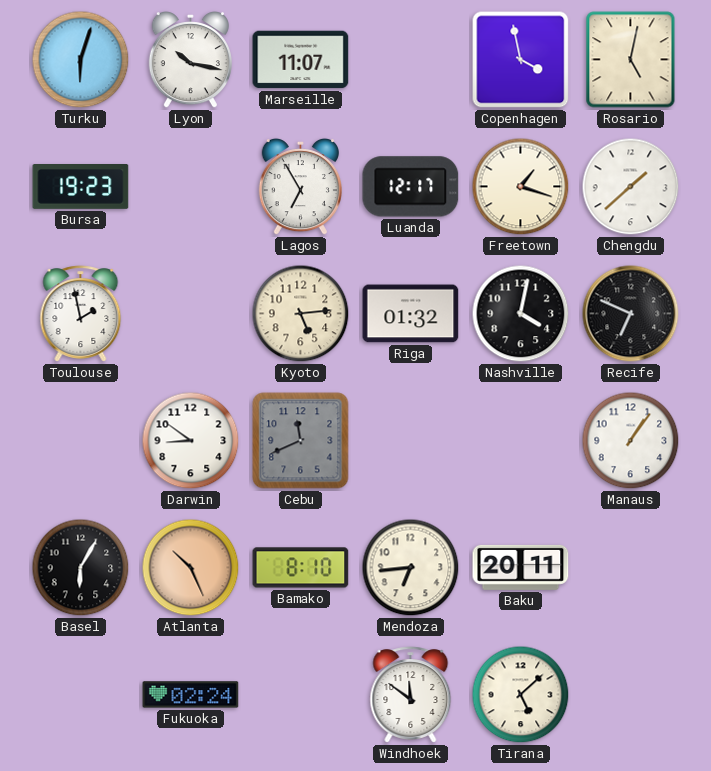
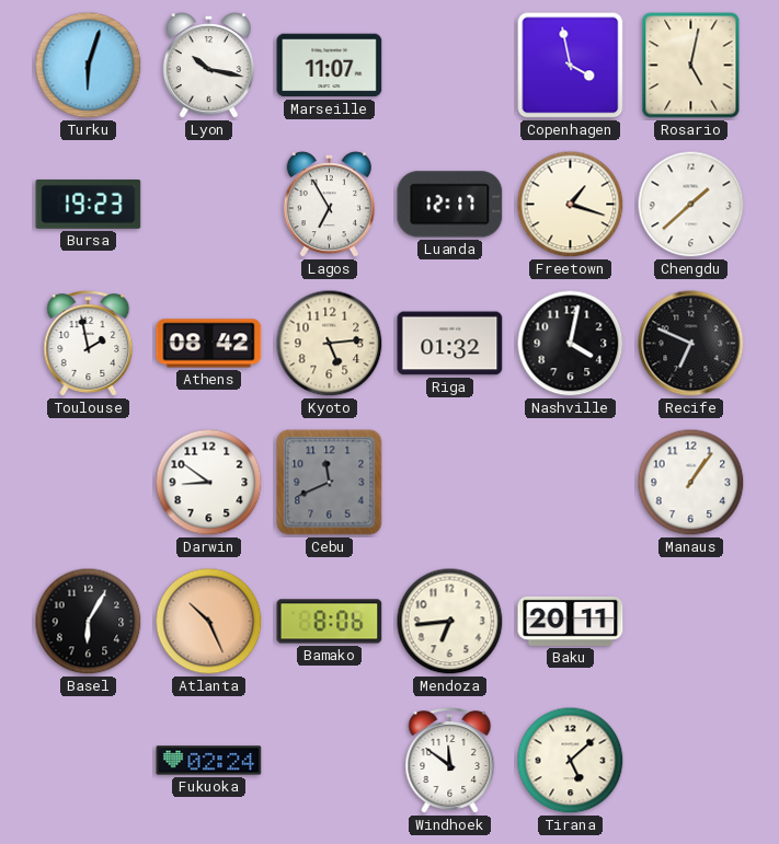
Athens: none -> 08:42 (209, 344)
Bamako: 8:10 -> 8:06 (330, 622)
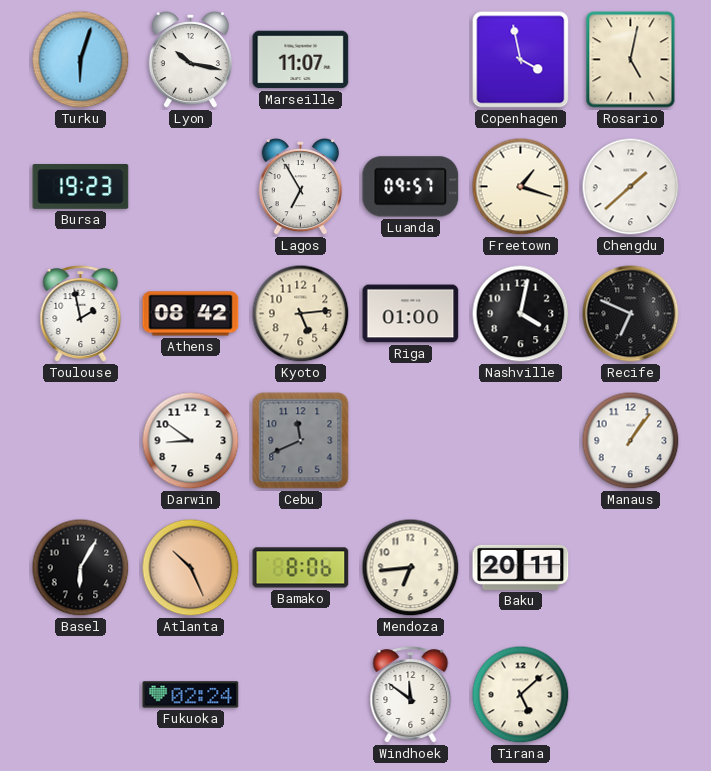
Luanda: 12:17 -> 09:57 (411, 187)
Riga: 01:32 -> 01:00 (411, 314)
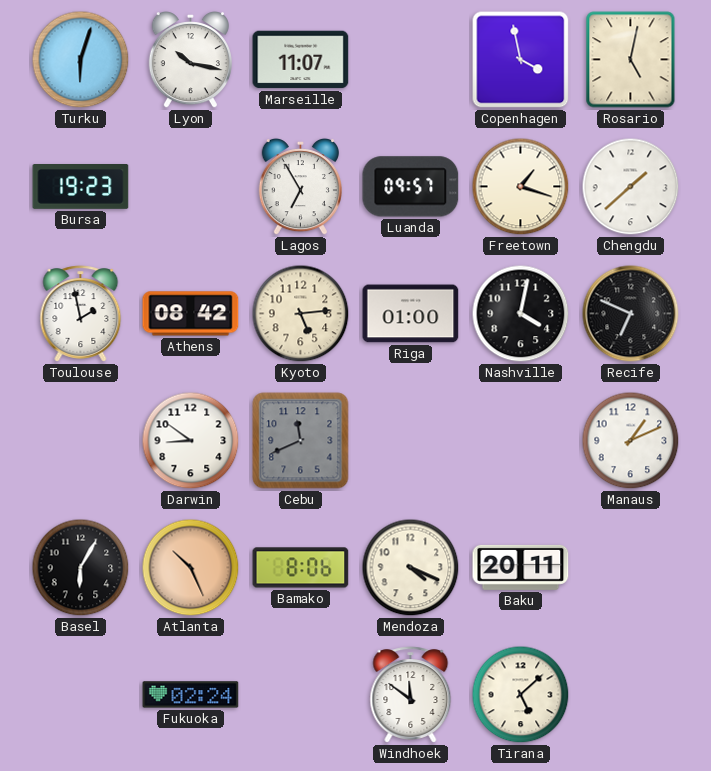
Manaus: 1:06 -> 1:11 (631, 441)
Mendoza: 6:44 -> 4:19 (411, 568)
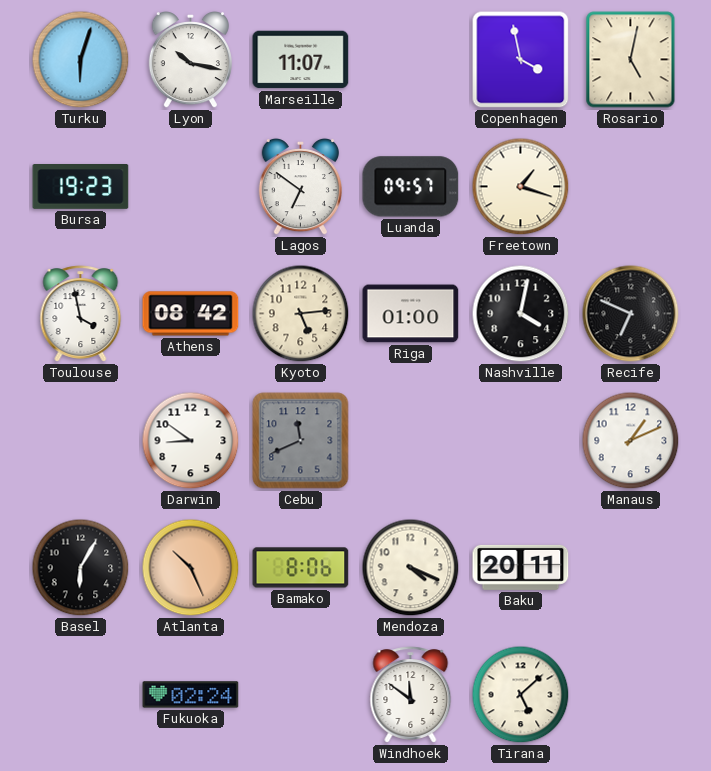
Lagos: 6:55 -> 6:51 (300, 187)
Chengdu: 1:38 -> none (631, 187)
Toulouse: 1:58 -> 3:58 (81, 314)
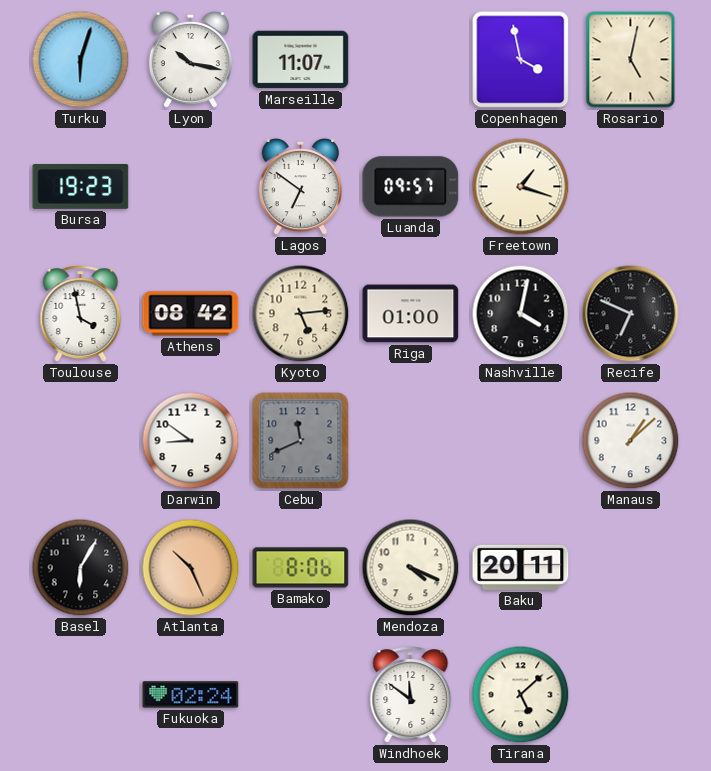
Manaus: 1:11 -> 1:08 (631, 441)
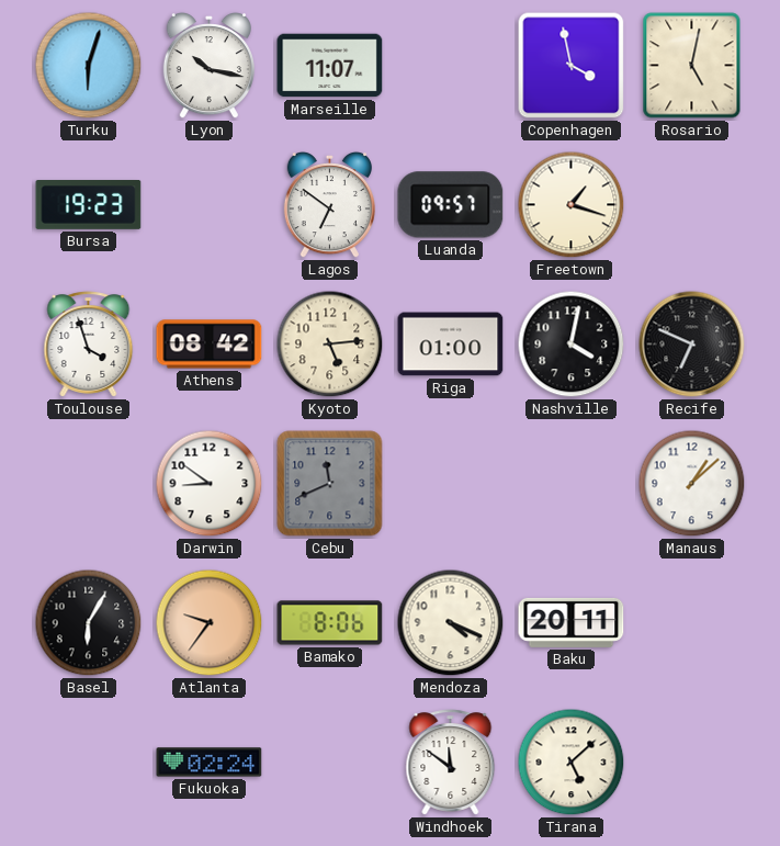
Toulouse: 3:58 -> 3:57 (89, 345)
Atlanta: 10:26 -> 9:36 (210, 623)
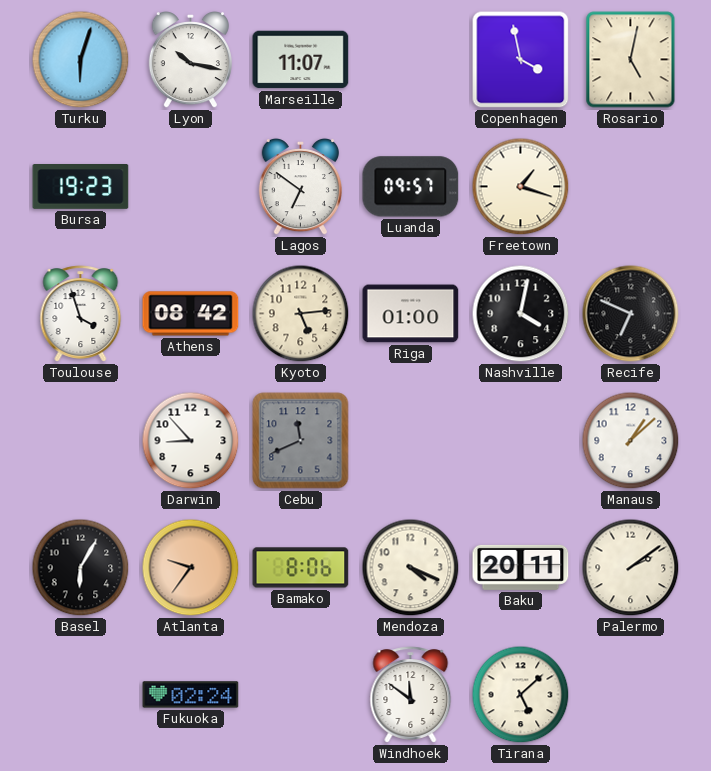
Darwin: 8:51 -> 8:53 (191, 441)
Palermo: none -> 2:09 (631, 568)
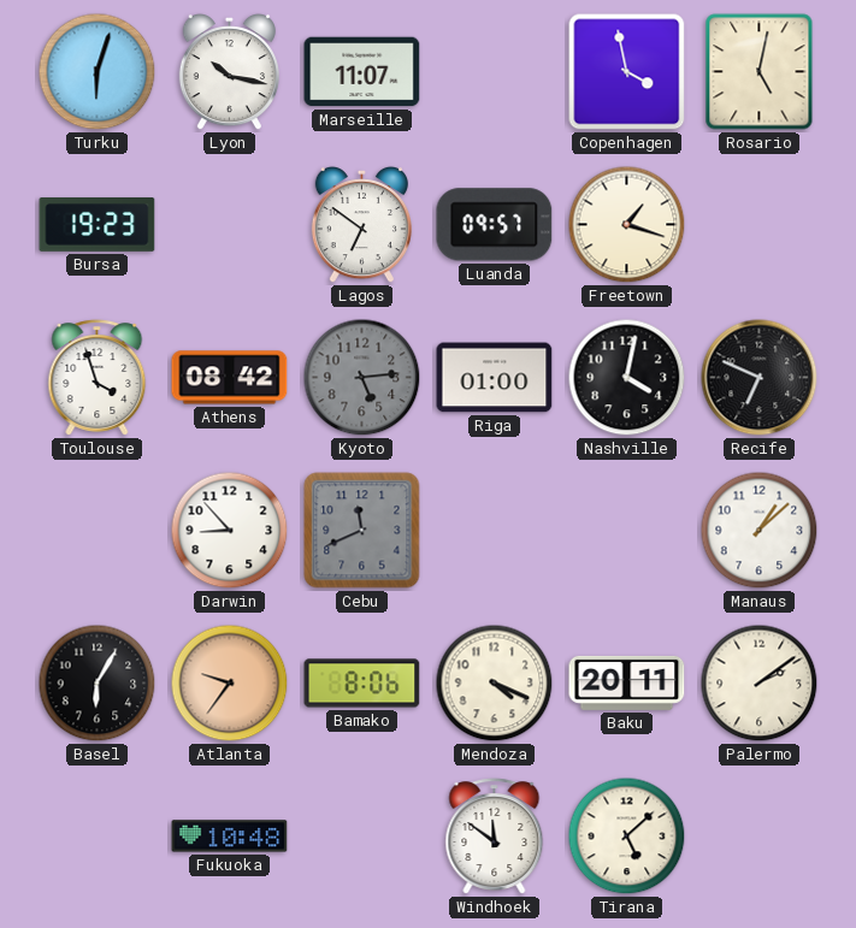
Kyoto dial: cream -> grey (362, 378)
Fukuoka: 02:24 -> 10:48 (230, 837)
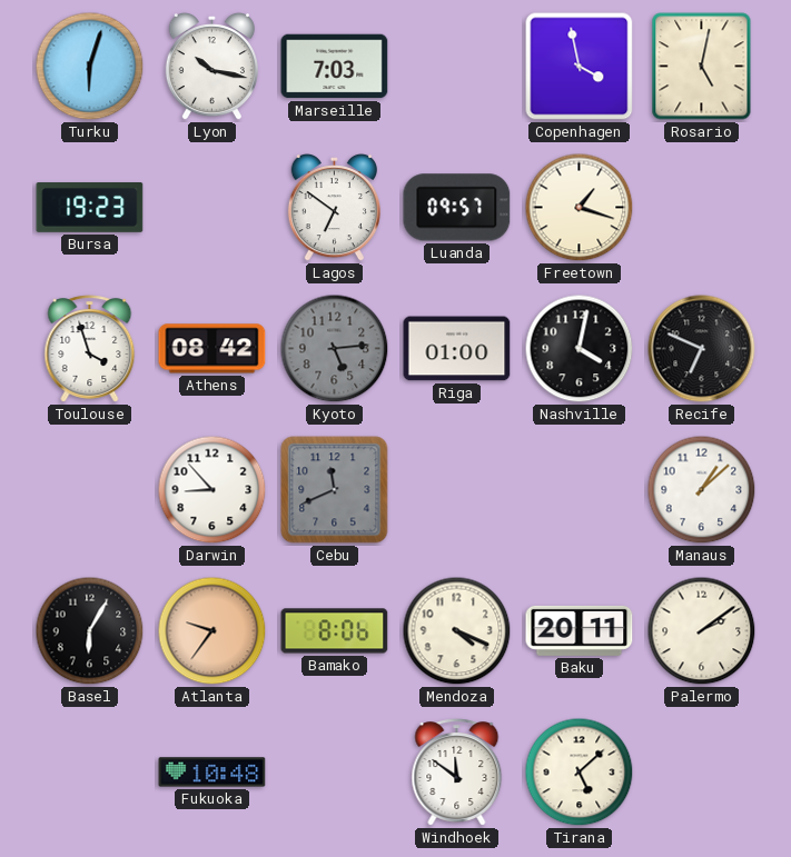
Marseille: 11:07 -> 7:03 (335, 67)
